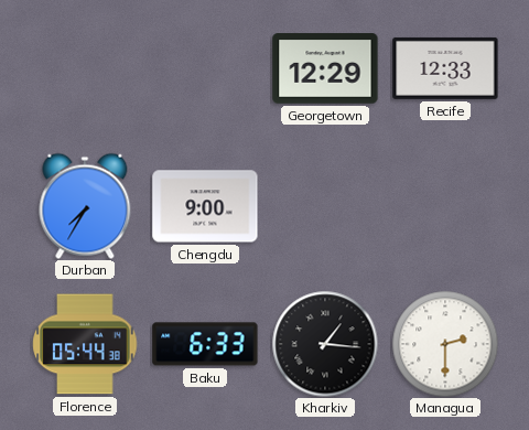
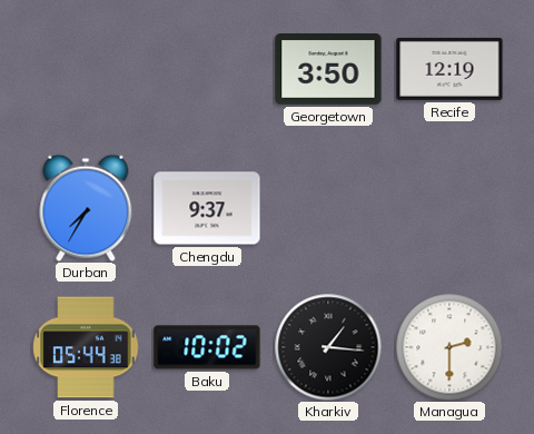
Georgetown: 12:29 -> 3:50 (328, 69)
Recife: 12:33 -> 12:19 (449, 69)
Chengdu: 9:00 -> 9:37 (207, 208)
Baku: 6:33 -> 10:02 (207, 347)
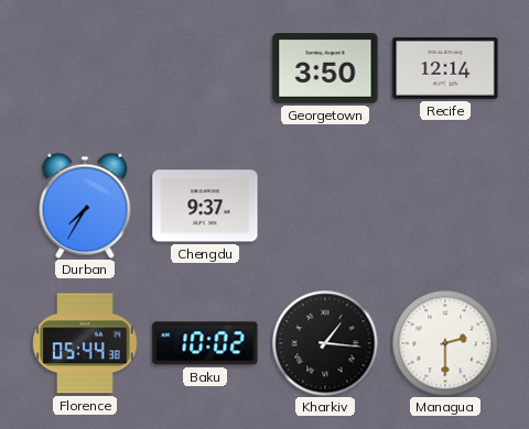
Recife: 12:19 -> 12:14 (445, 68)
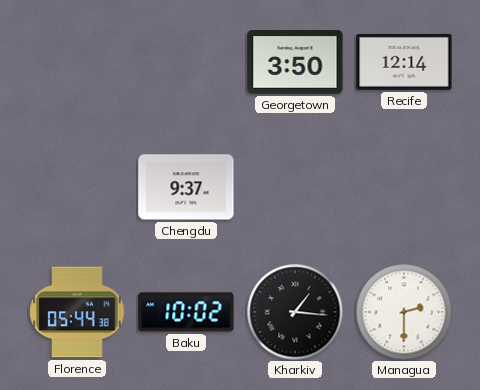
Durban: 7:35 -> none (85, 206)
